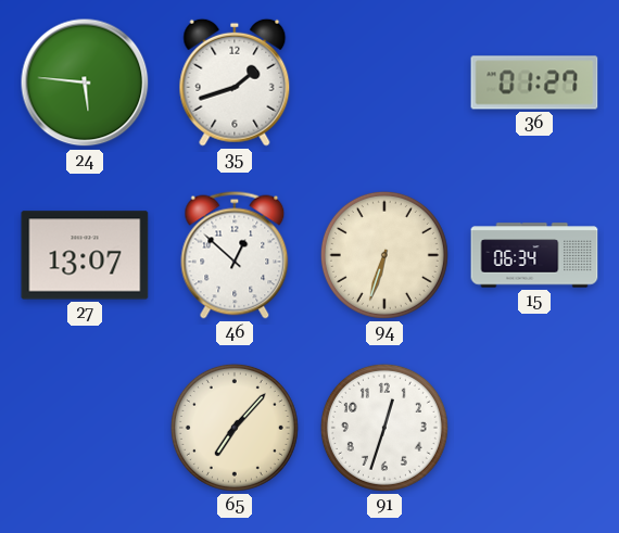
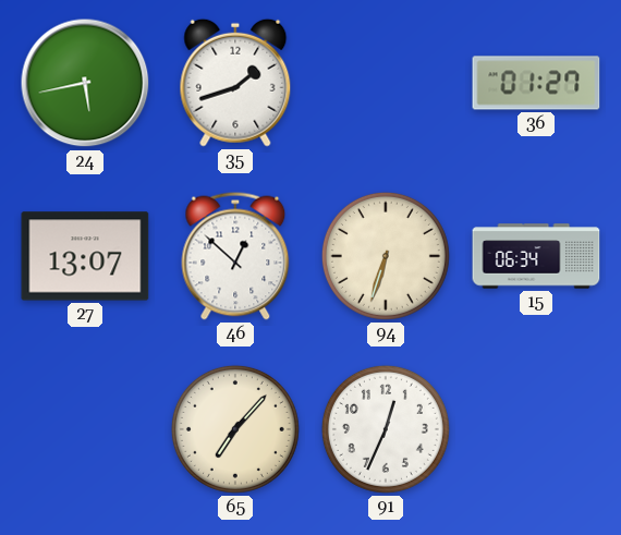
24: 5:46 -> 5:43 (85, 83)
91: 12:33 -> 12:34 (386, 429)
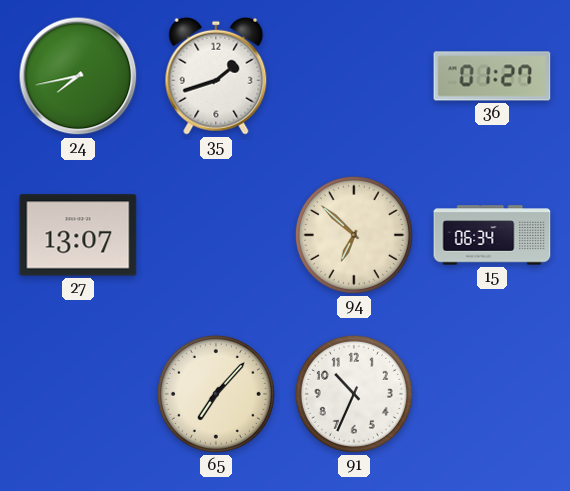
24: 5:43 -> 7:43 (78, 76)
46: 12:52 -> none (235, 256)
94: 6:33 -> 6:52 (354, 235)
91: 12:34 -> 10:34 (354, 394)
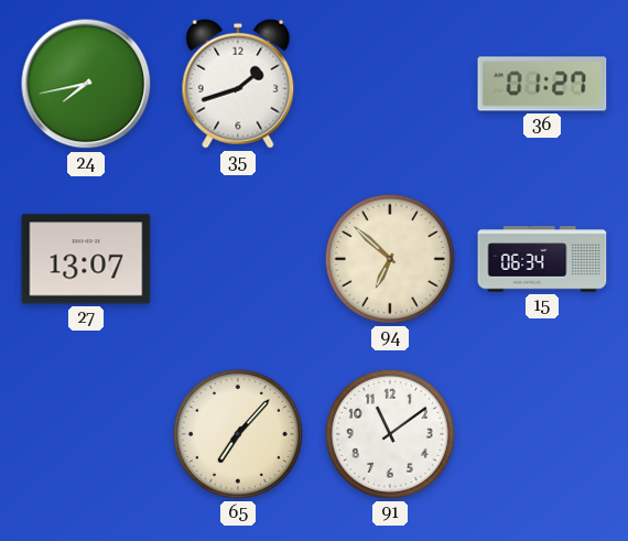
91: 10:34 -> 11:09 (390, 434)
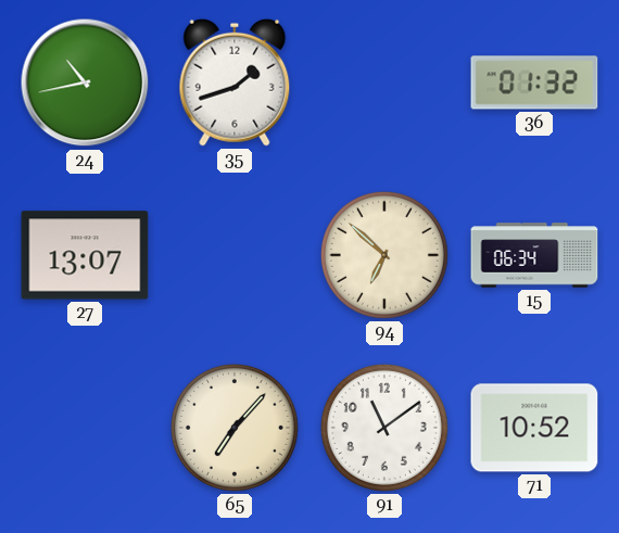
24: 7:43 -> 10:43 (85, 83)
36: 01:27 -> 01:32 (534, 83)
71: none -> 10:52 (534, 428)
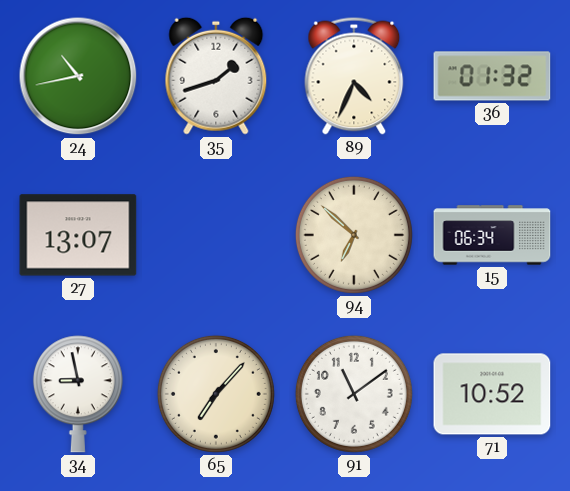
89: none -> 4:34 (354, 76)
34: none -> 8:58 (78, 394)
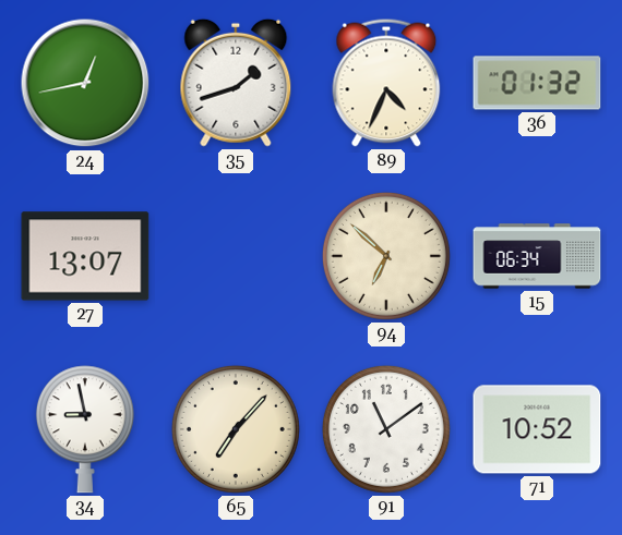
24: 10:43 -> 12:43 (85, 83)
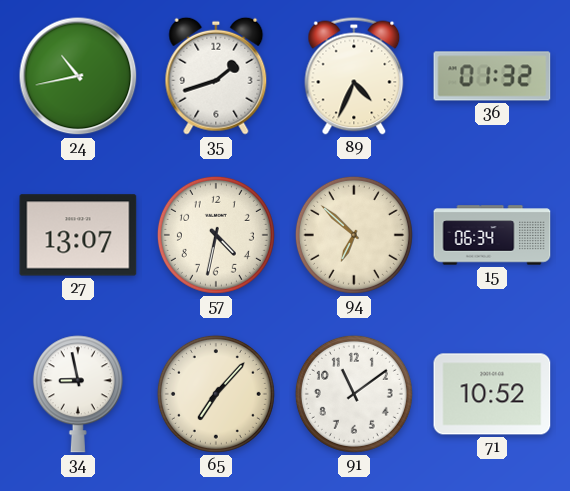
24: 12:43 -> 10:43 (78, 76)
57: none -> 4:32 (216, 235)
